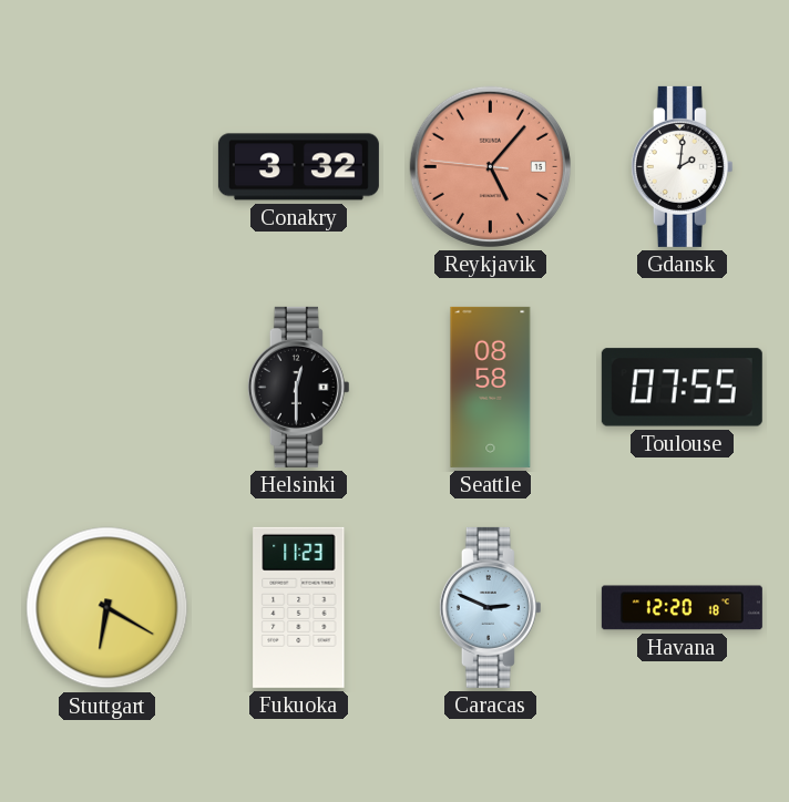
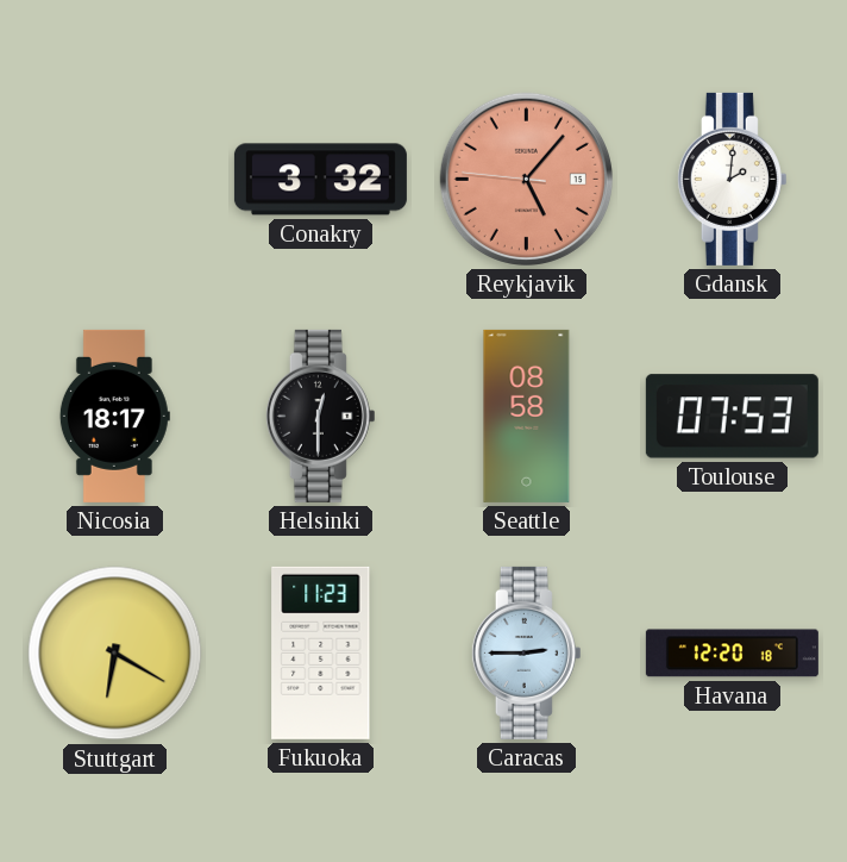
Nicosia: none -> 18:17 (114, 416)
Toulouse: 07:55 -> 07:53 (732, 417)
Caracas: 2:49 -> 2:45 (526, 652)
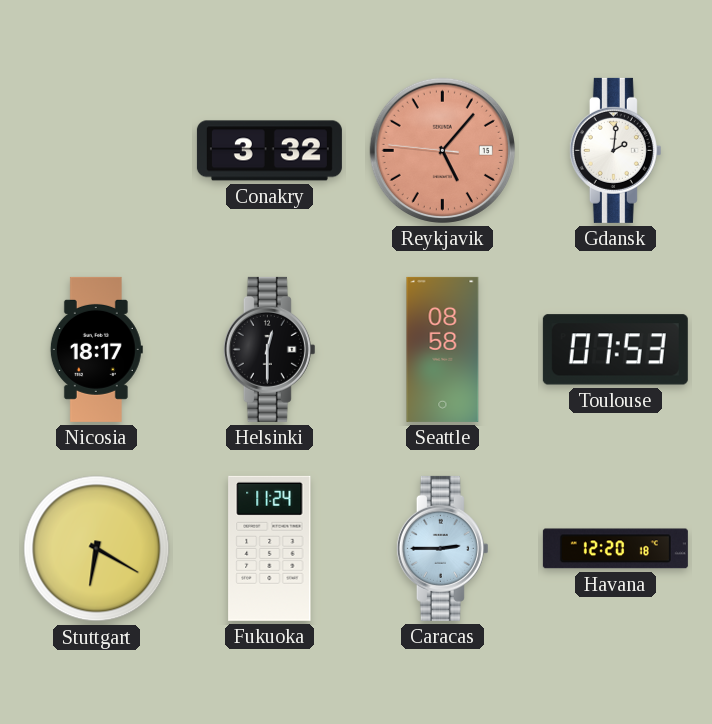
Fukuoka: 11:23 -> 11:24 (270, 548)
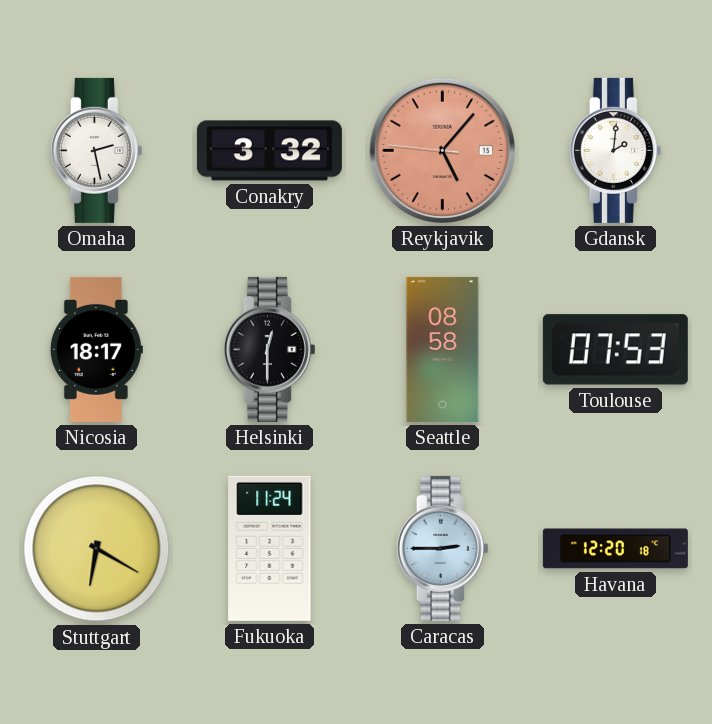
Omaha: none -> 2:28 (96, 150)
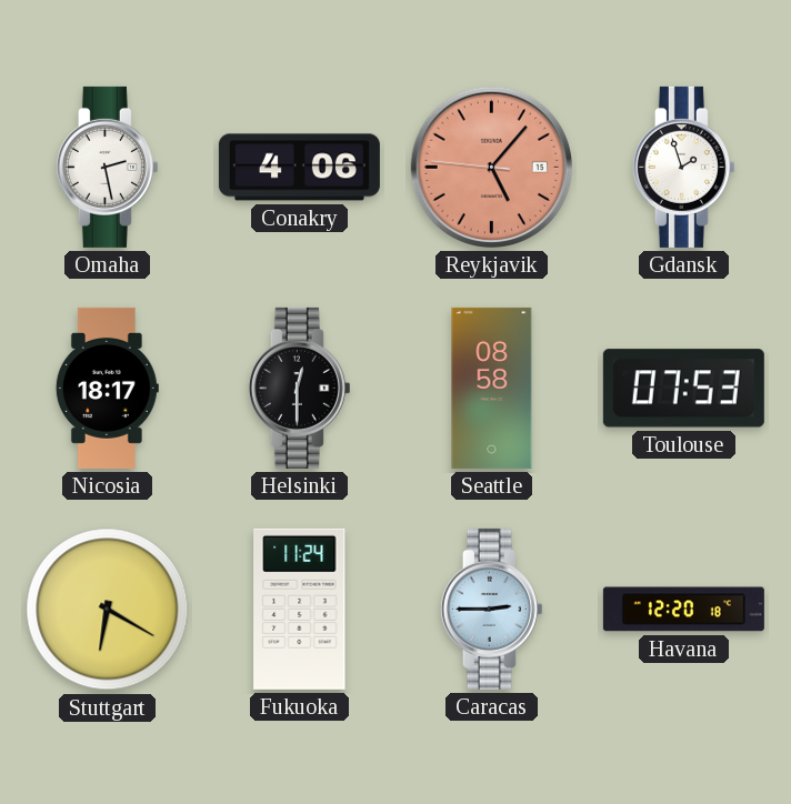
Conakry: 3:32 -> 4:06 (299, 168)
Gdansk: 2:01 -> 1:57 (683, 167)
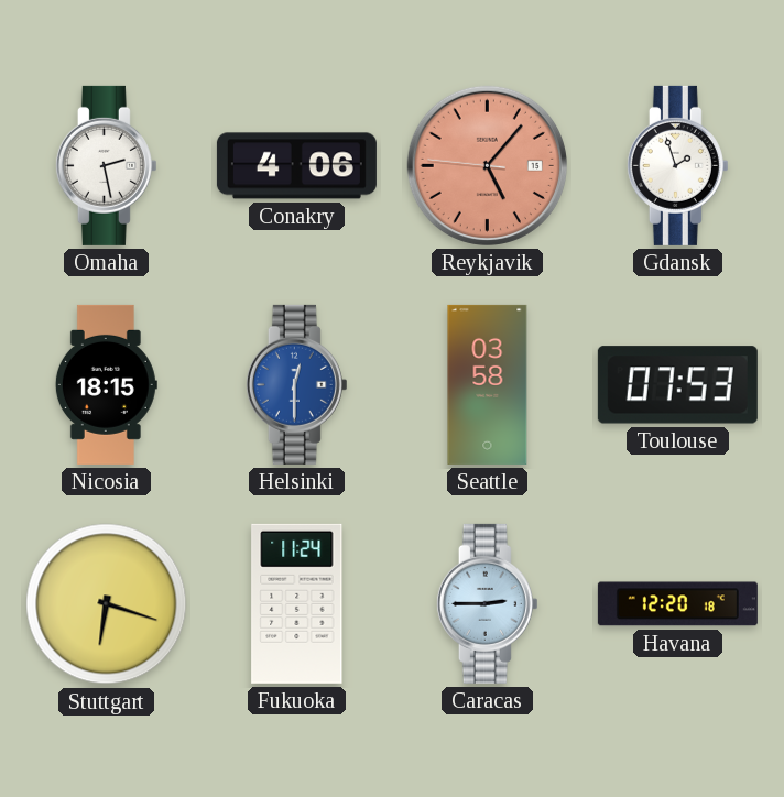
Nicosia: 18:17 -> 18:15 (106, 384)
Helsinki dial: black -> blue (296, 384)
Seattle: 08:58 -> 03:58 (488, 384)
Stuttgart: 6:20 -> 6:18 (107, 604)
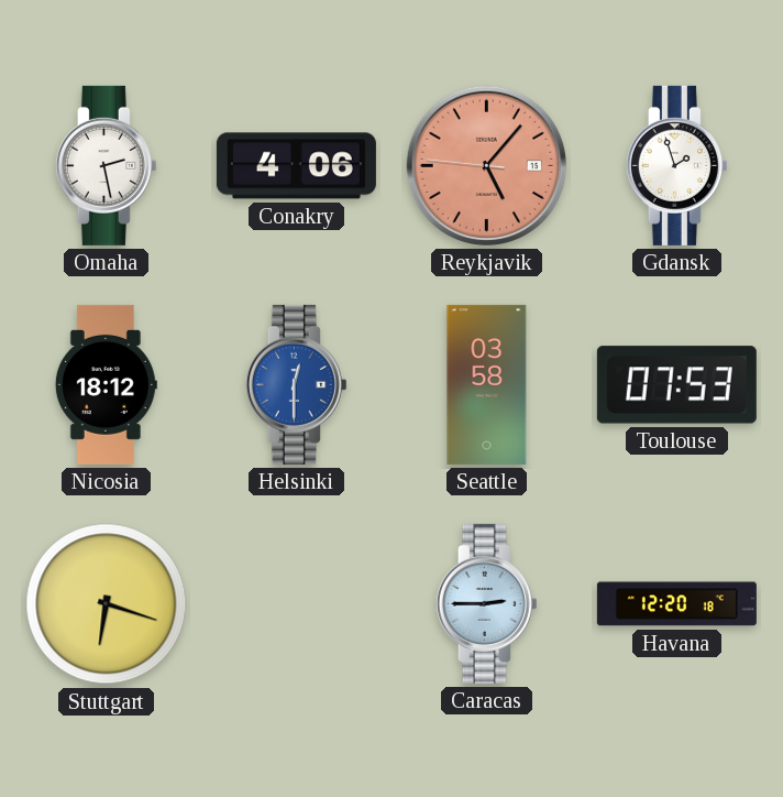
Nicosia: 18:15 -> 18:12 (106, 384)
Fukuoka: 11:24 -> none (297, 603)
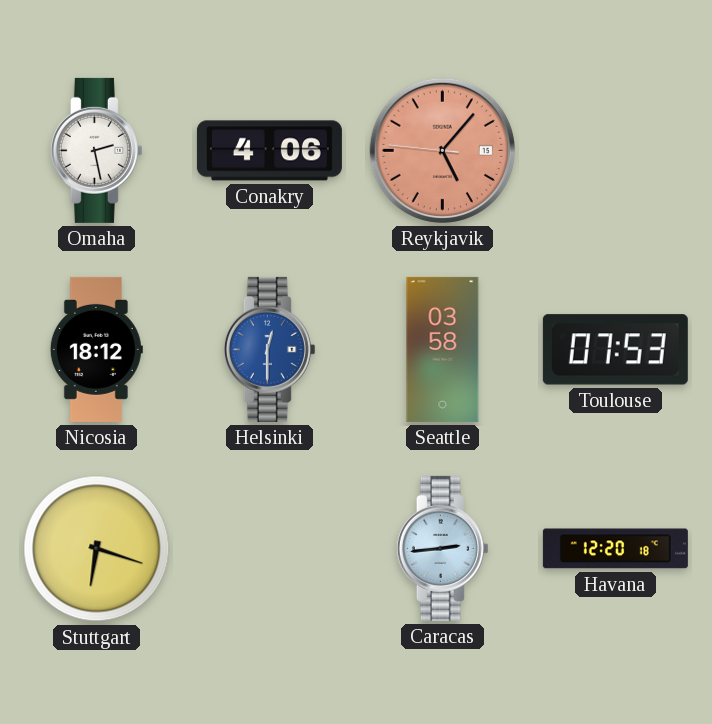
Gdansk: 1:57 -> none (676, 165)
Caracas: 2:45 -> 2:44 (442, 548)
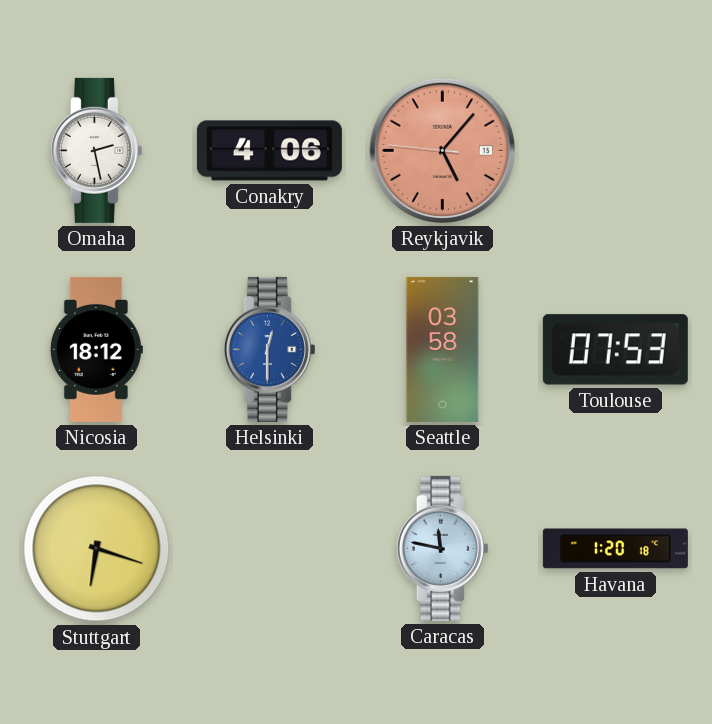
Caracas: 2:44 -> 11:47 (442, 548)
Havana: 12:20 -> 1:20 (615, 549)
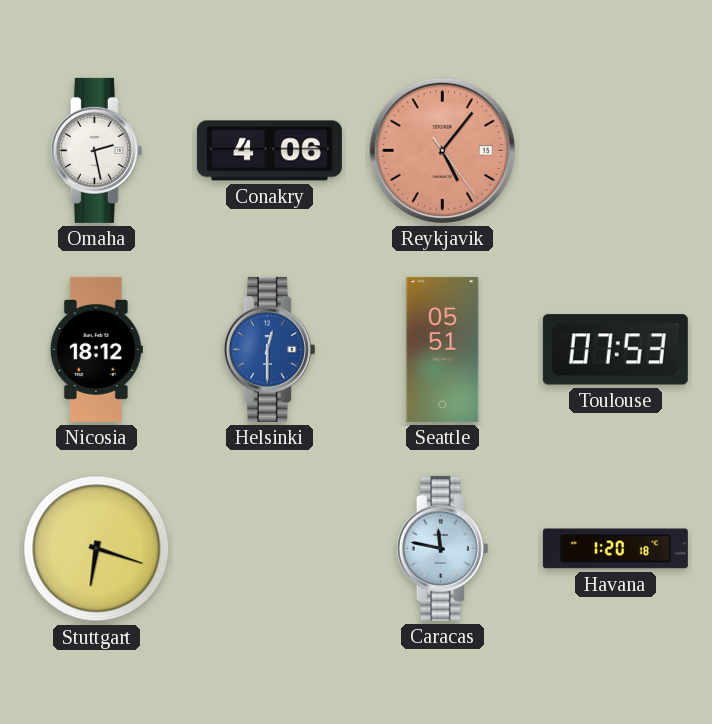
Reykjavik: 5:06:46 -> 5:06:24 (442, 150)
Seattle: 03:58 -> 05:51 (443, 349)
